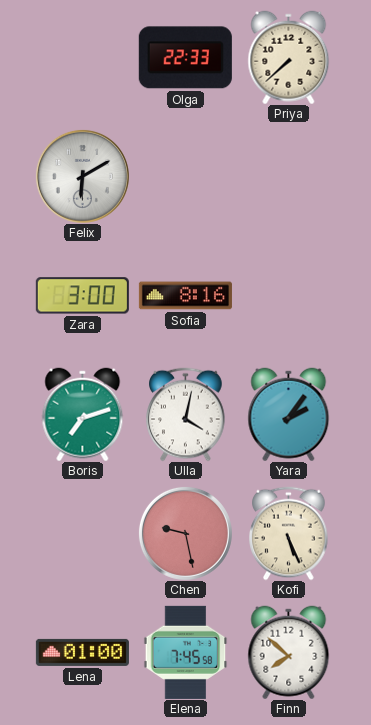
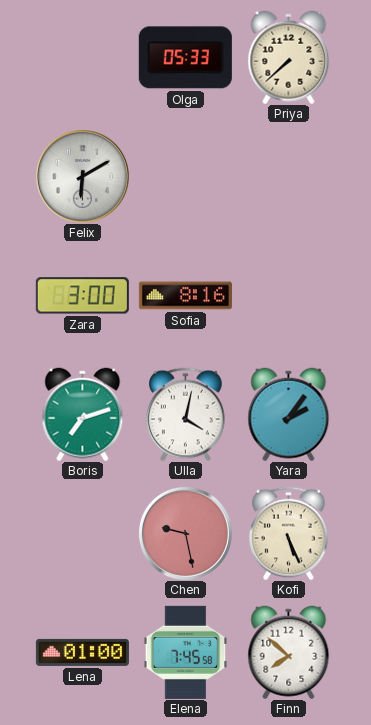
Olga: 22:33 -> 05:33 (185, 58)
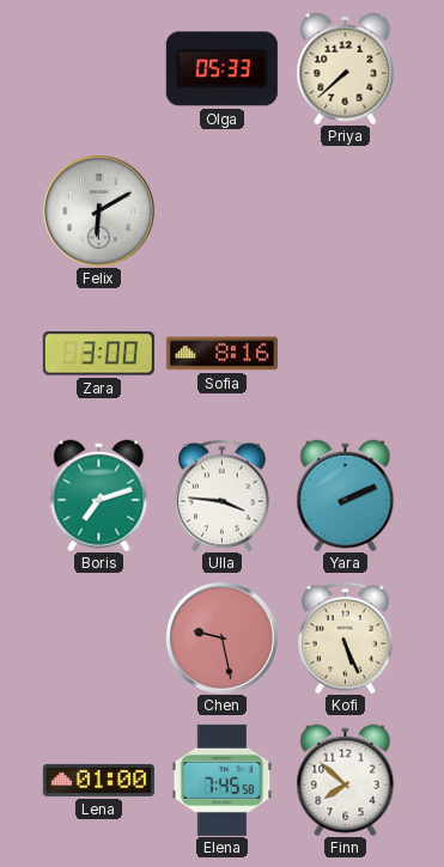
Ulla: 4:02 -> 3:46 (223, 495)
Yara: 2:06 -> 2:11 (346, 495)
